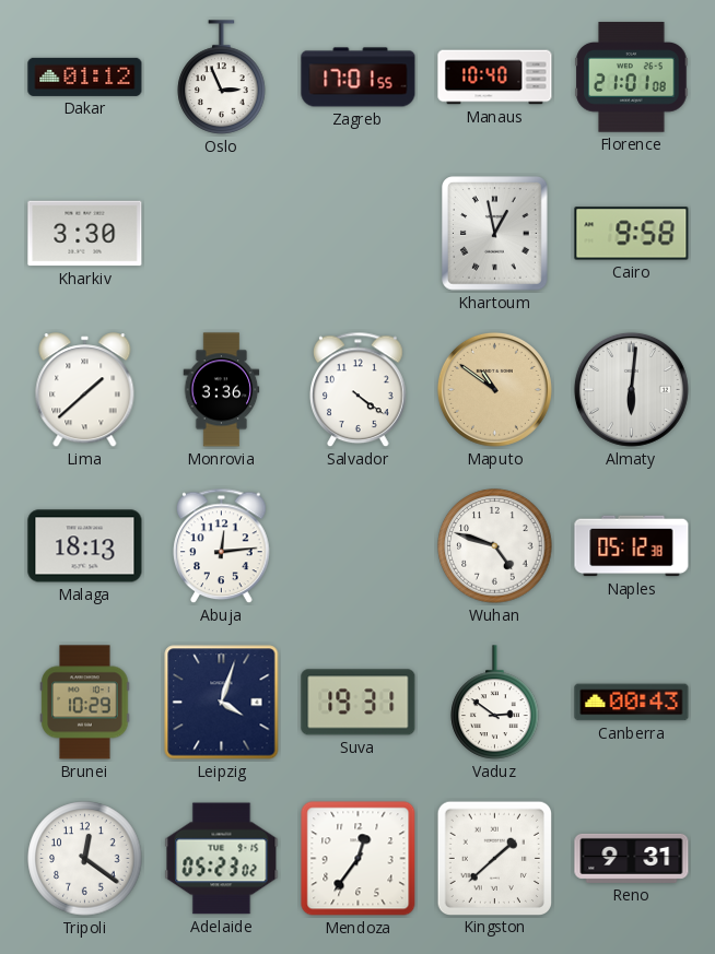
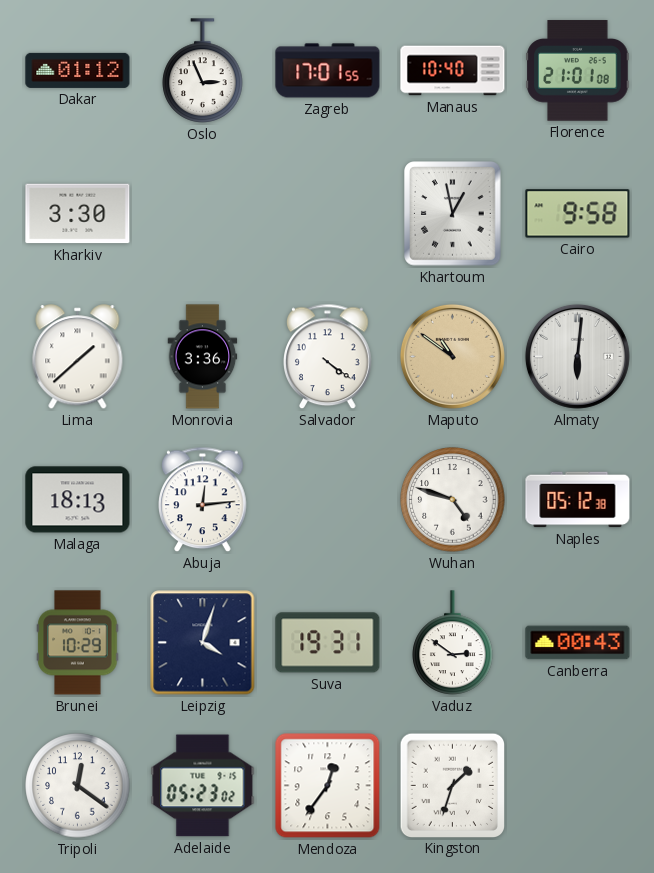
Kingston: 1:38 -> 1:33 (452, 785)
Reno: 9:31 -> none (632, 858)
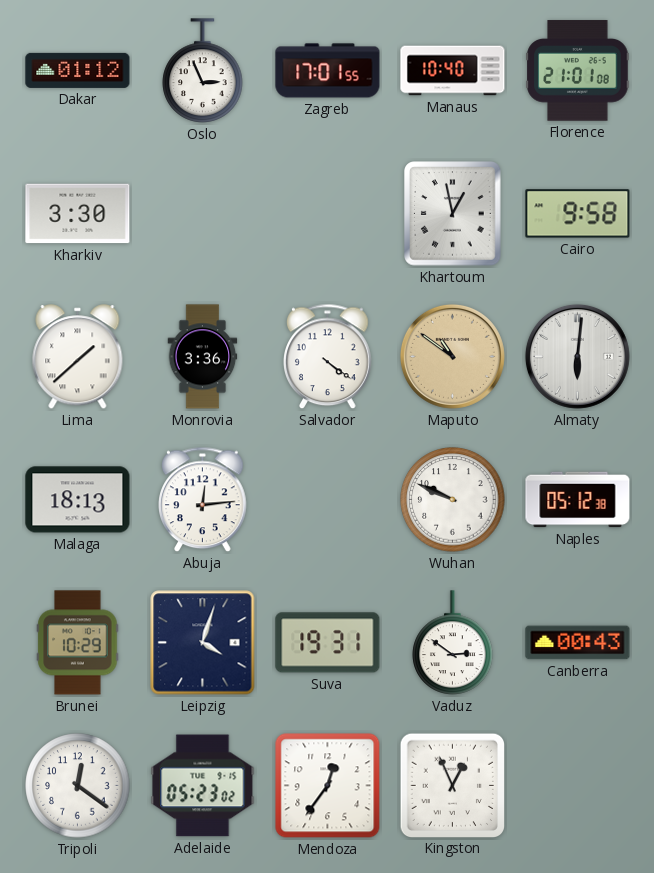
Wuhan: 4:48 -> 9:49 (453, 500)
Kingston: 1:33 -> 12:56 (452, 785)
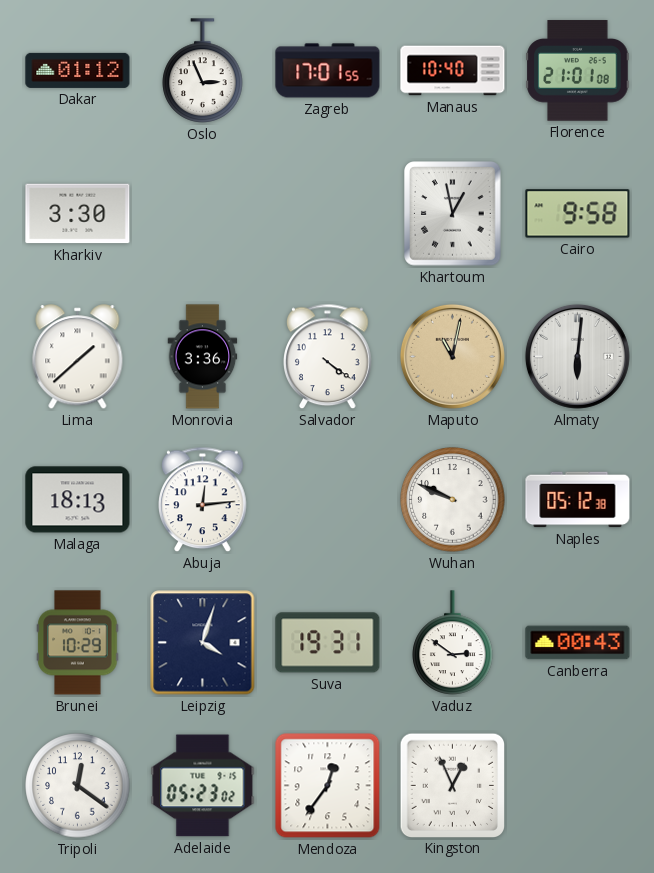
Maputo: 10:51 -> 11:02 (452, 356)
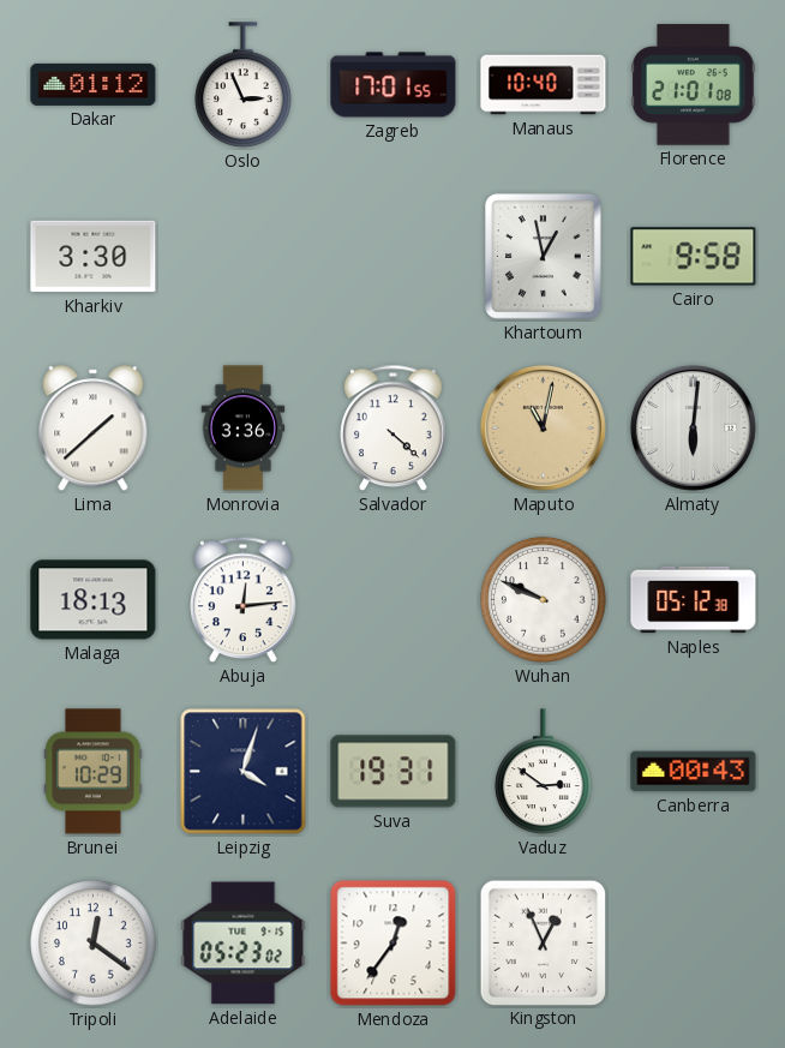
Salvador: 4:21 -> 4:22 (394, 429)
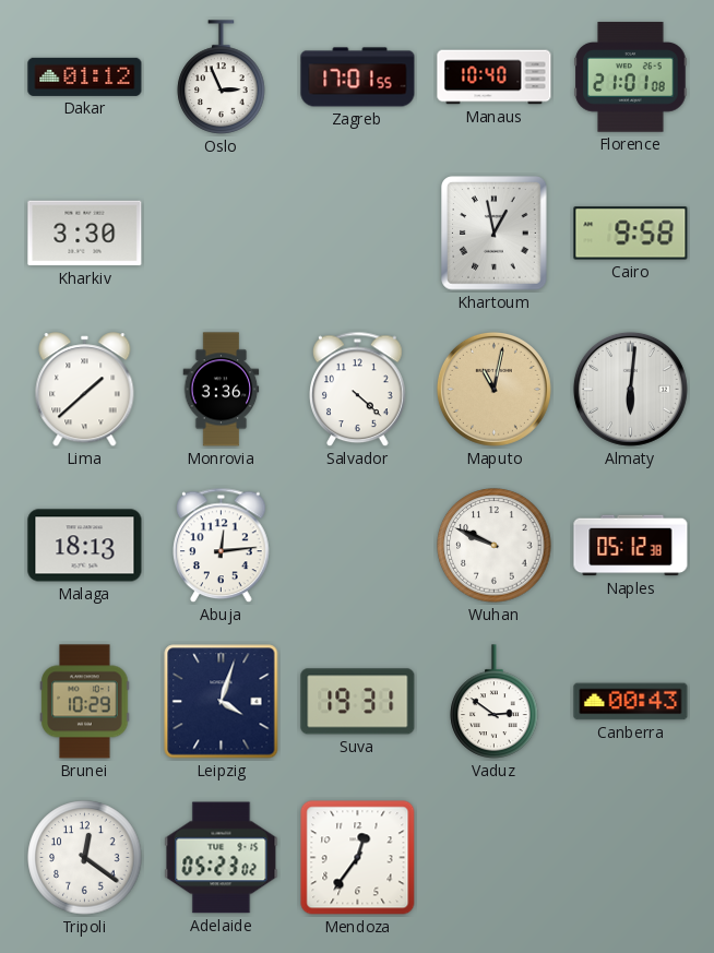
Kingston: 12:56 -> none (543, 942)
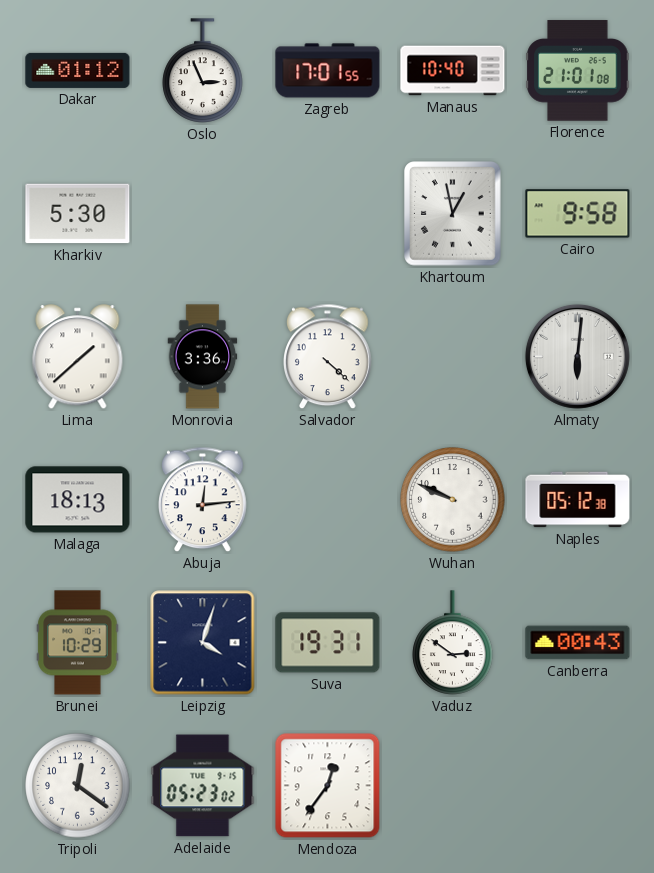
Kharkiv: 3:30 -> 5:30 (78, 214)
Maputo: 11:02 -> none (493, 389)
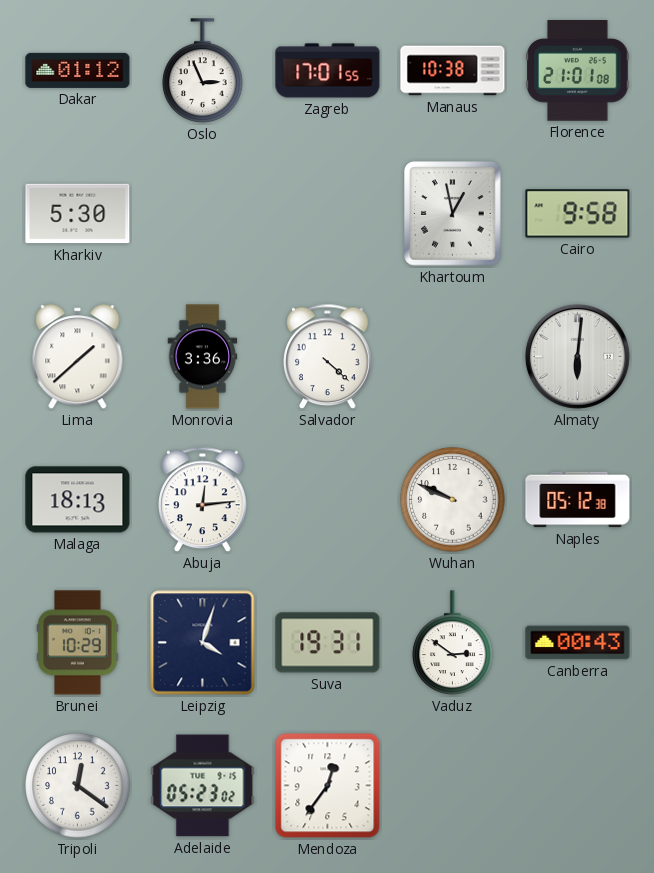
Manaus: 10:40 -> 10:38 (453, 71)
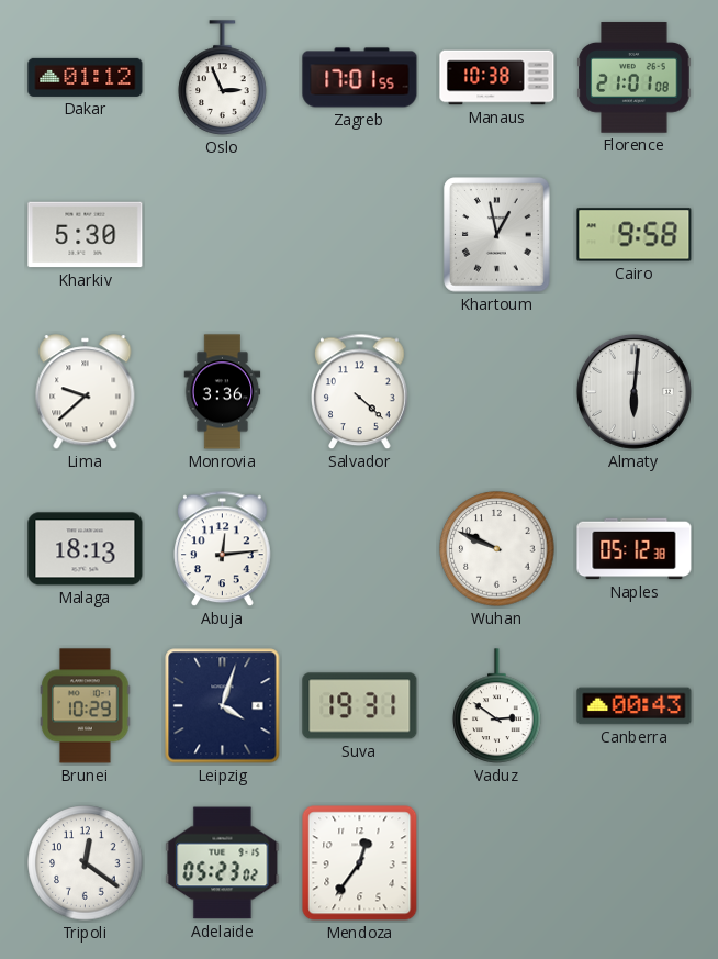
Lima: 1:38 -> 9:38 (86, 392)
